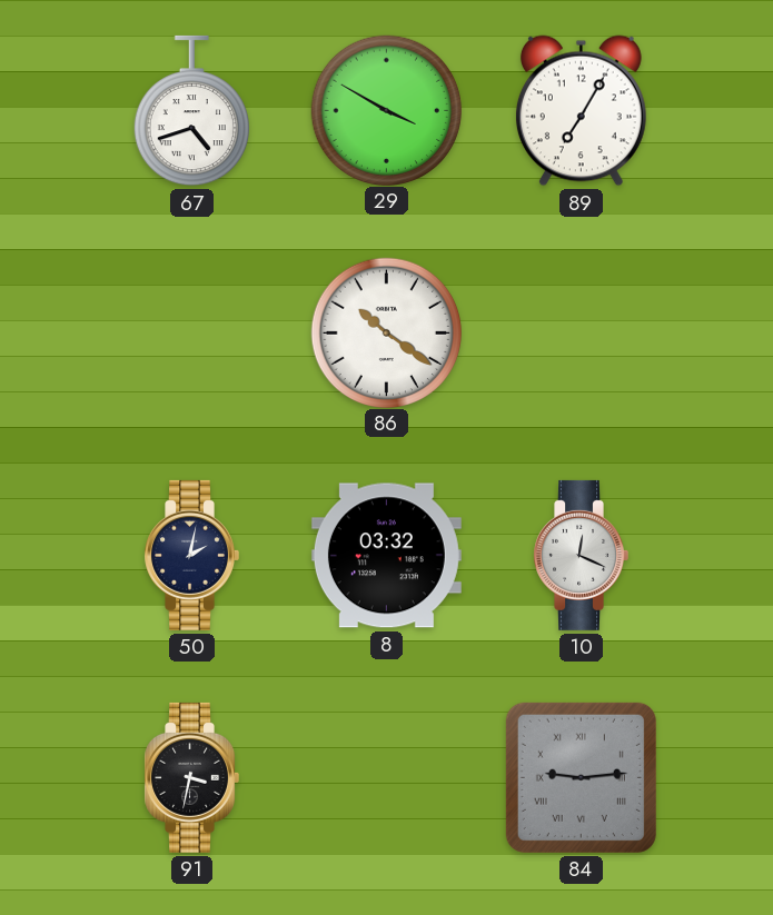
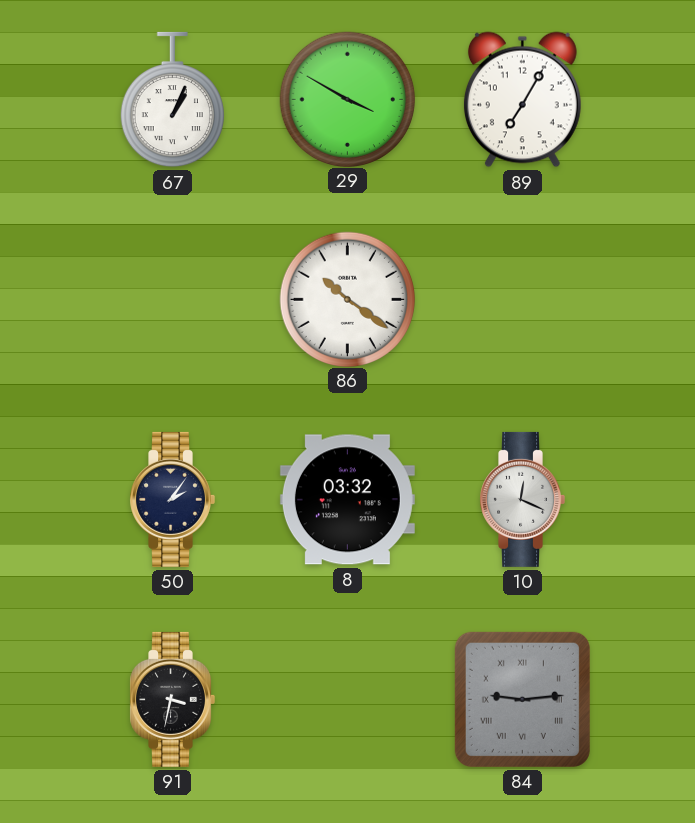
67: 4:42 -> 1:04 (172, 100)
50: 2:02 -> 2:06 (172, 499)
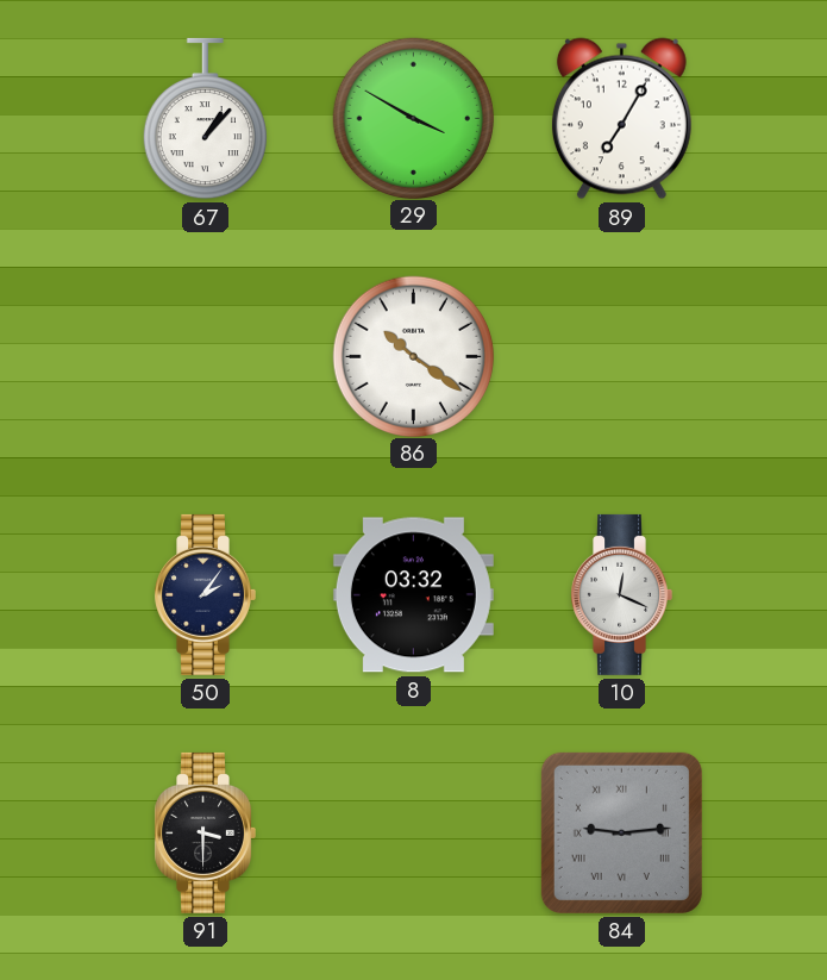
67: 1:04 -> 1:07 (205, 119)
91: 3:32 -> 3:30 (205, 832)
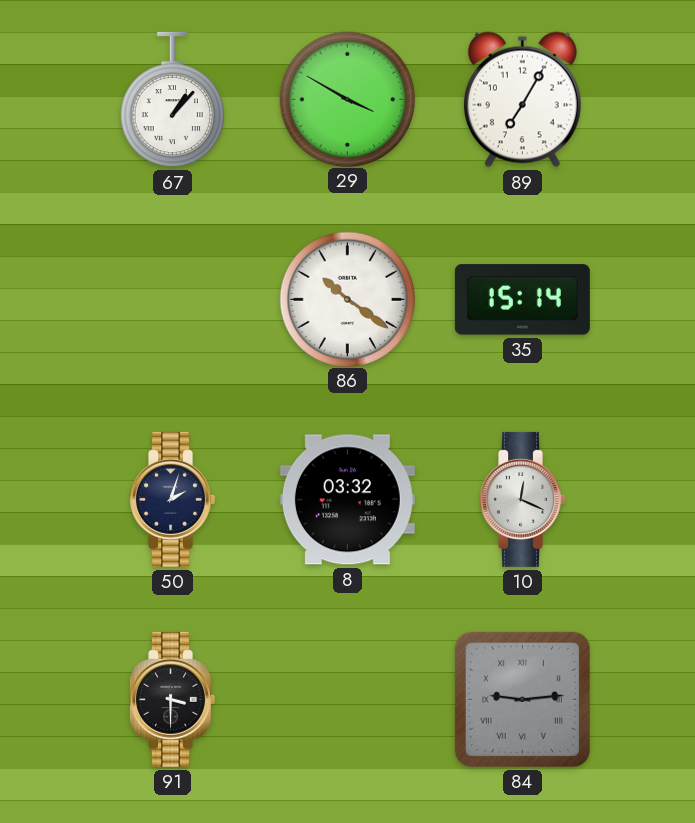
35: none -> 15:14 (522, 300)
50: 2:06 -> 2:03 (172, 499)
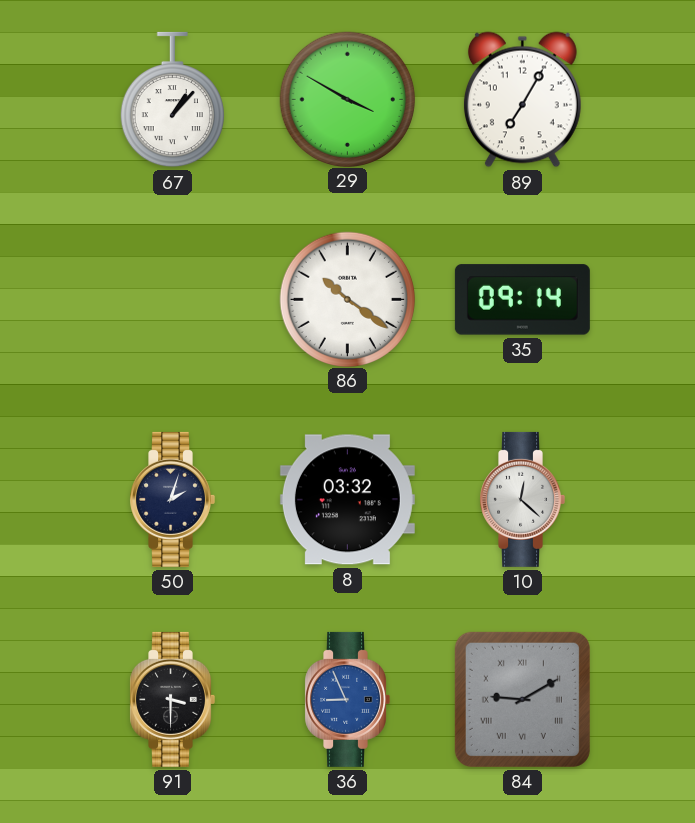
35: 15:14 -> 09:14 (522, 300)
10: 12:19 -> 12:22 (522, 499)
36: none -> 8:56 (347, 699)
84: 9:14 -> 9:10 (522, 699)
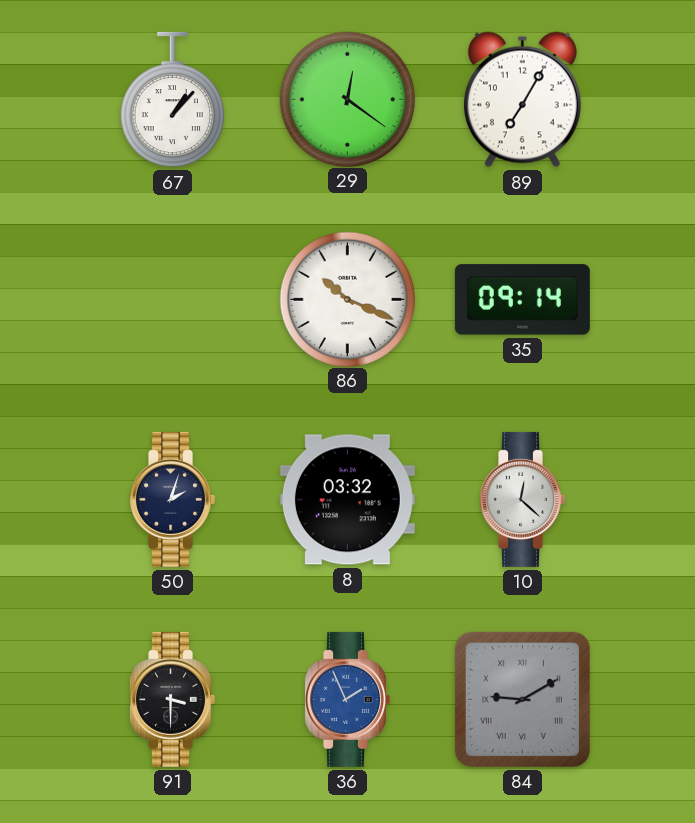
29: 3:50 -> 12:21 (347, 99)
86: 10:21 -> 10:19 (347, 299)
36: 8:56 -> 1:56 (347, 699)
